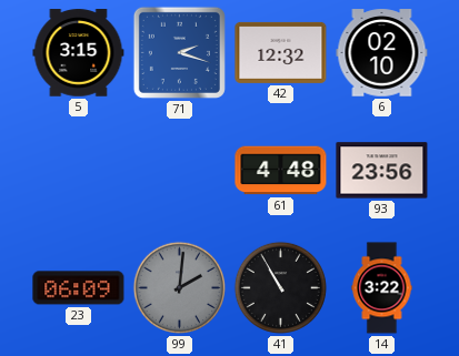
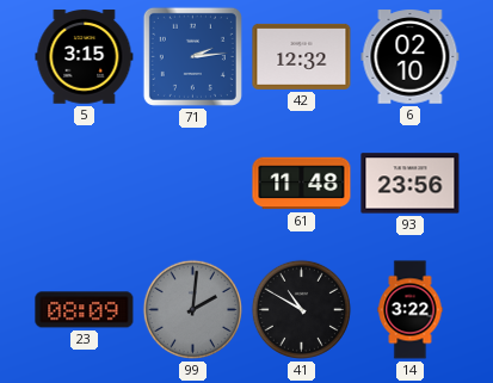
71: 2:18 -> 2:14 (192, 56)
61: 4:48 -> 11:48 (302, 184)
23: 06:09 -> 08:09 (85, 310)
41: 10:55 -> 10:50 (301, 309)
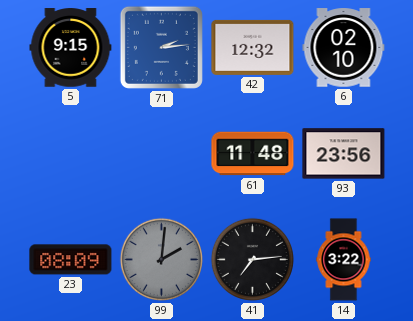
5: 3:15 -> 9:15 (71, 48)
41: 10:50 -> 7:14 (252, 259)
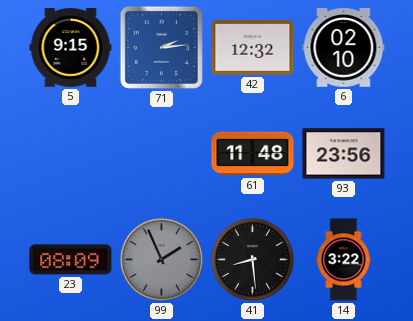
99: 2:01 -> 1:56 (161, 259)
41: 7:14 -> 8:29 (252, 259)
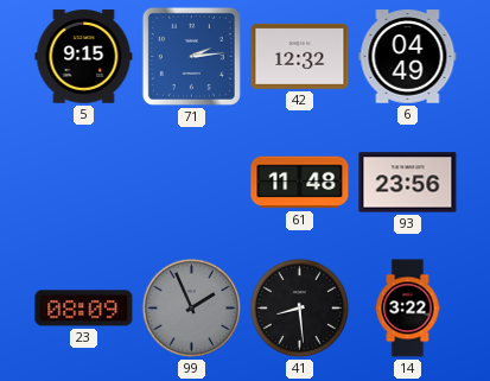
6: 02:10 -> 04:49 (408, 57)
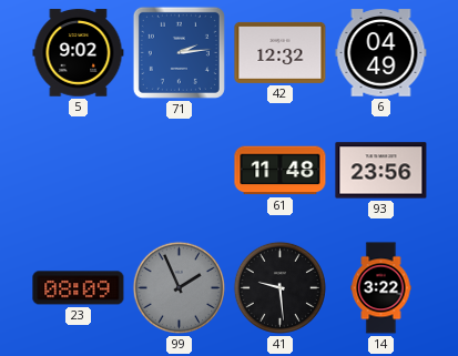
5: 9:15 -> 9:02 (79, 53)
41: 8:29 -> 9:29 (279, 287)
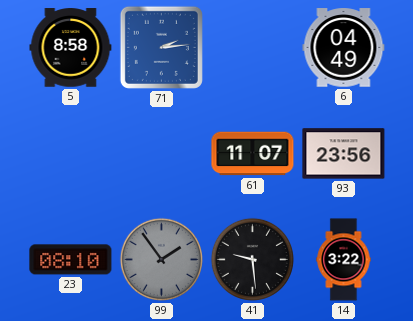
5: 9:02 -> 8:58 (71, 48)
42: 12:32 -> none (281, 52)
61: 11:48 -> 11:07 (253, 154)
23: 08:09 -> 08:10 (71, 260)
99: 1:56 -> 1:54 (161, 259)
